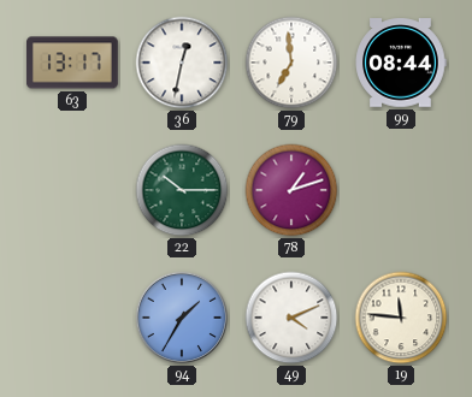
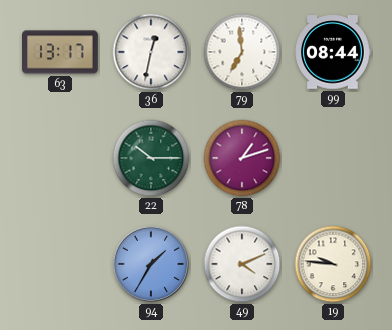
19: 11:46 -> 9:46 (333, 264)
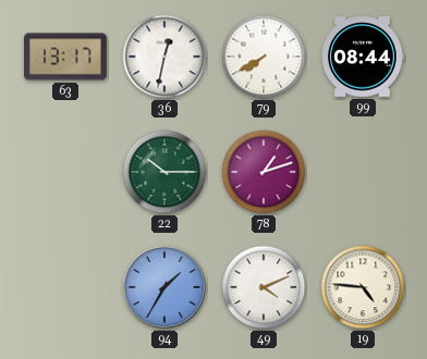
79: 6:59 -> 7:40 (264, 57)
19: 9:46 -> 4:46 (363, 287)
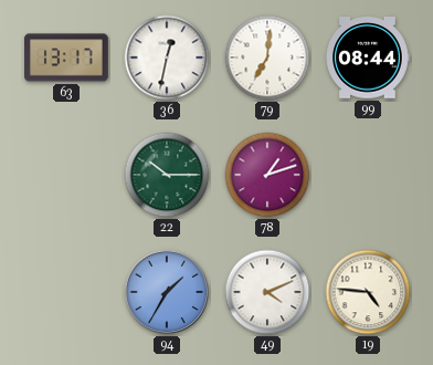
79: 7:40 -> 7:01 (267, 58)
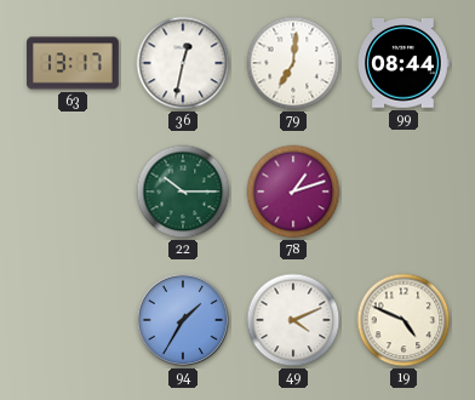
19: 4:46 -> 4:49 (404, 320)
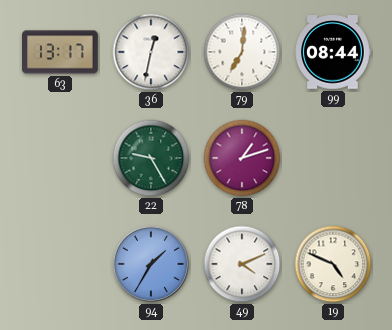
22: 10:15 -> 9:25 (151, 158)
